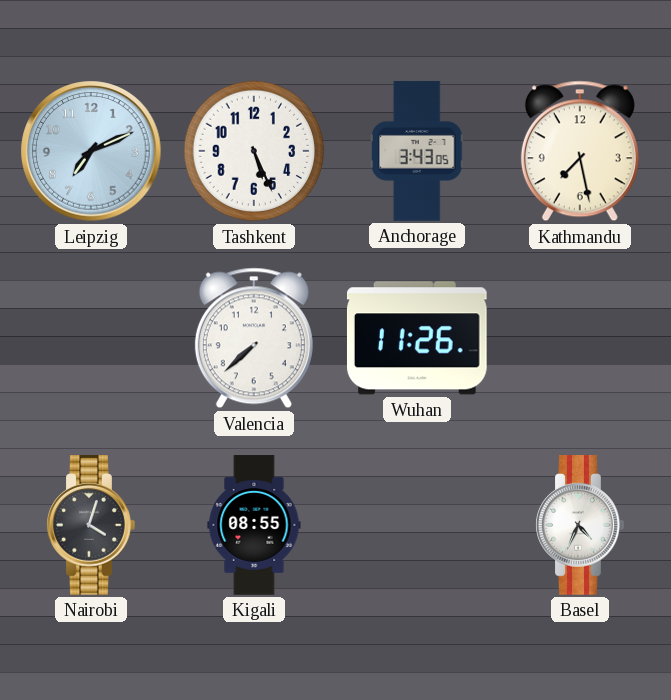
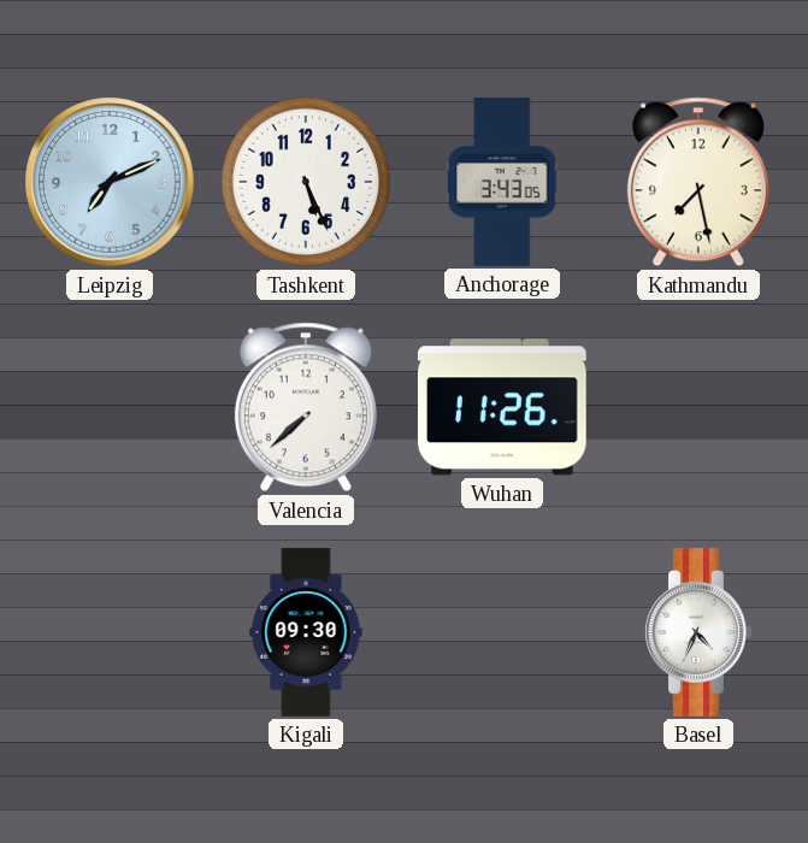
Nairobi: 4:03 -> none (91, 526)
Kigali: 08:55 -> 09:30 (306, 632)
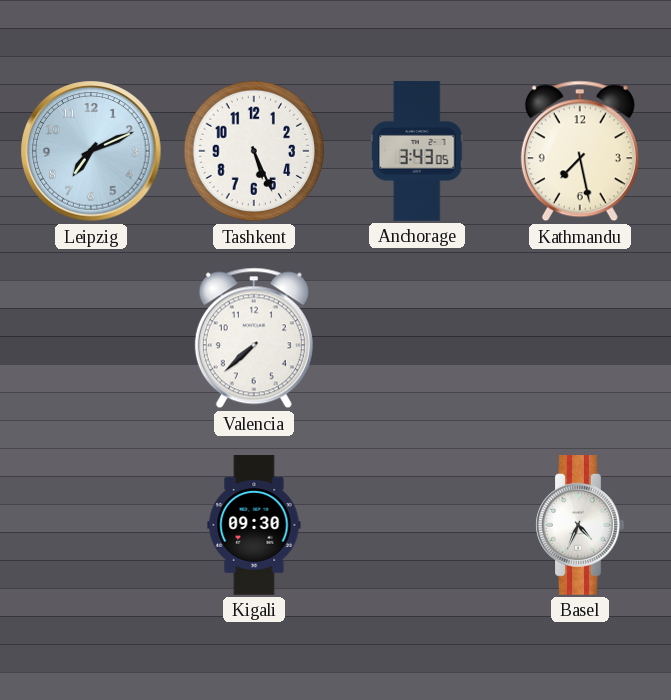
Wuhan: 11:26 -> none (502, 407)
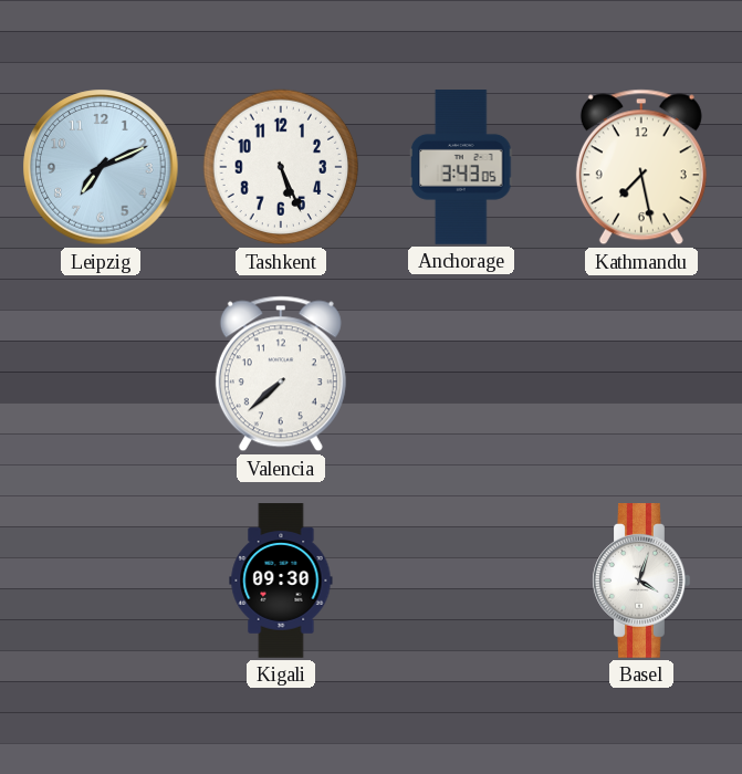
Basel: 4:34 -> 4:03 (641, 582)
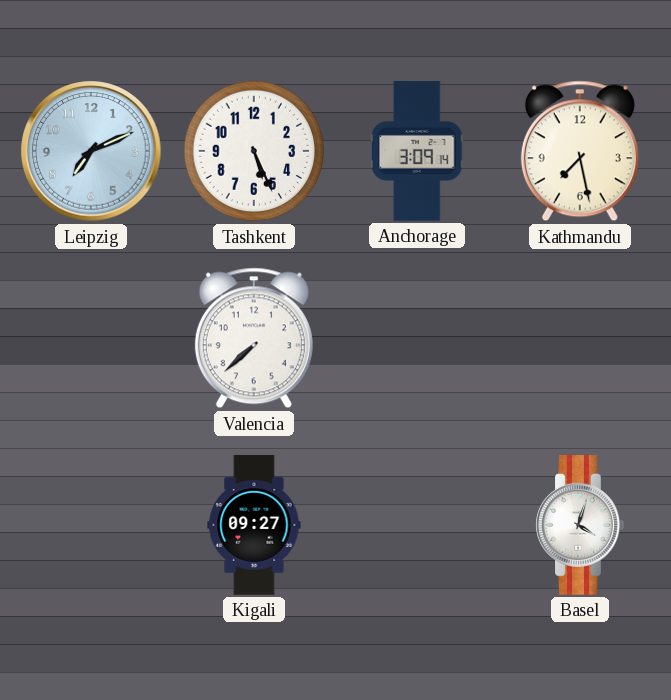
Anchorage: 3:43 -> 3:09 (417, 151)
Kigali: 09:30 -> 09:27 (254, 525)
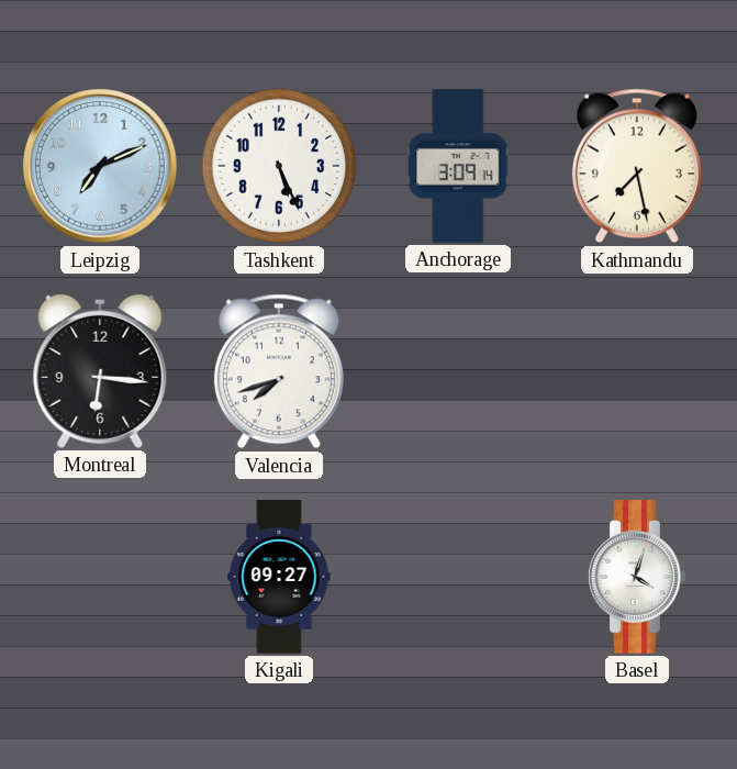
Montreal: none -> 6:16 (100, 371)
Valencia: 7:38 -> 7:42 (279, 371)
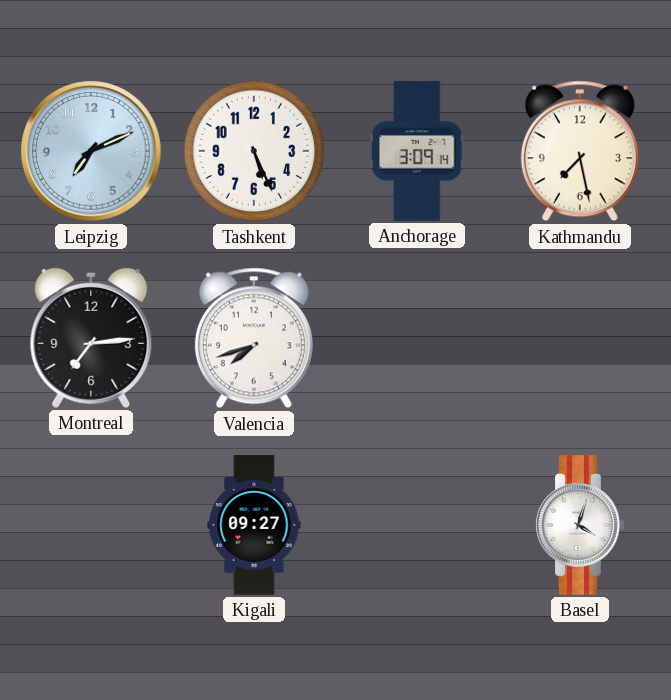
Montreal: 6:16 -> 7:14 (91, 338)
